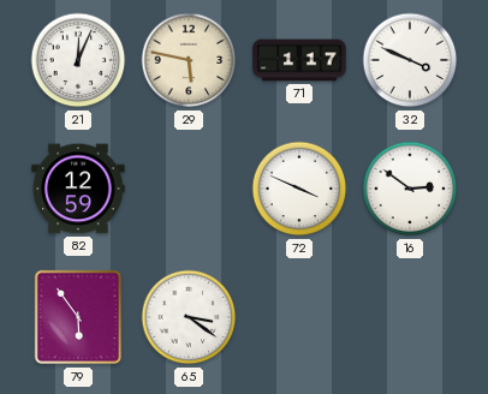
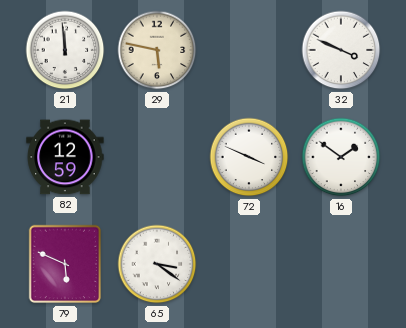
21: 12:04 -> 11:59 (65, 50)
71: 1:17 -> none (299, 60)
16: 2:51 -> 1:51 (341, 157)
79: 5:54 -> 5:49 (65, 264)
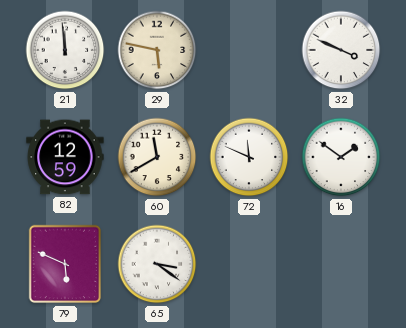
60: none -> 11:40 (157, 157)
72: 3:49 -> 11:49 (249, 157)
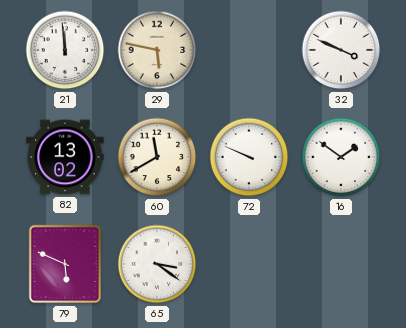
82: 12:59 -> 13:02 (65, 157)
72: 11:49 -> 9:49 (249, 157)
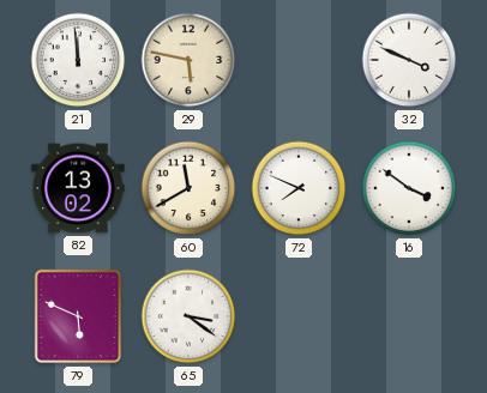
72: 9:49 -> 7:49 (299, 188)
16: 1:51 -> 3:51 (409, 188)
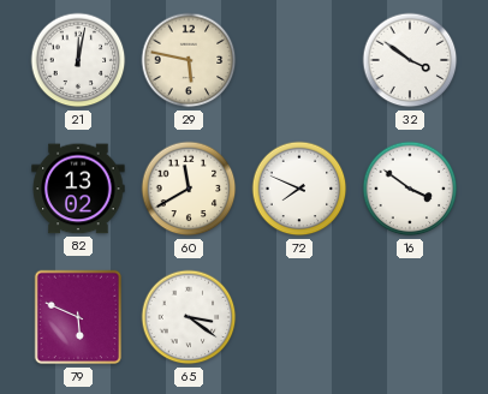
21: 11:59 -> 12:02 (78, 60)
32: 3:49 -> 3:51 (410, 60)
